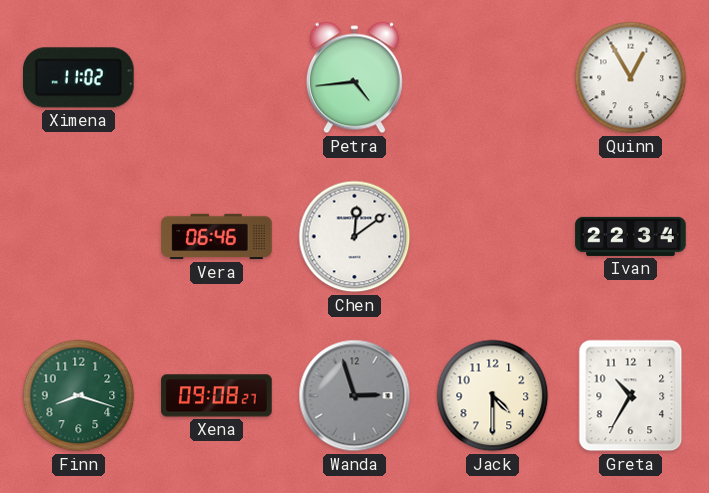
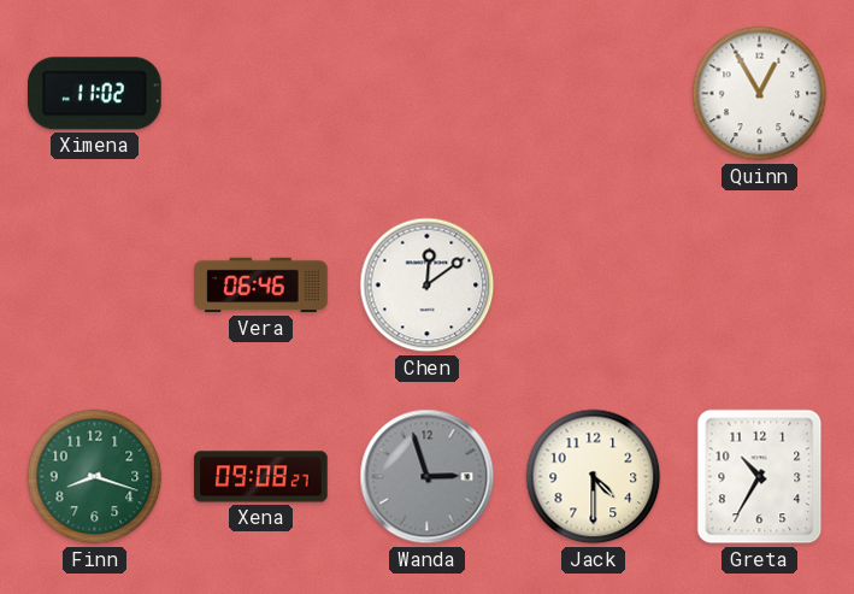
Petra: 4:44 -> none (354, 78)
Ivan: 22:34 -> none (631, 236)
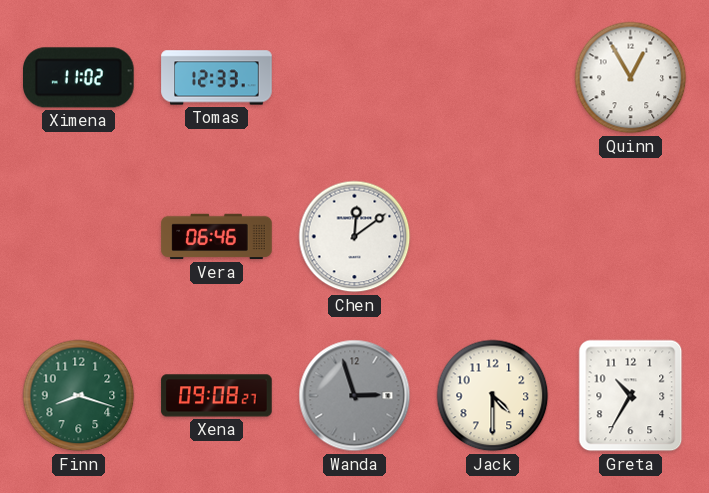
Tomas: none -> 12:33 (217, 78)
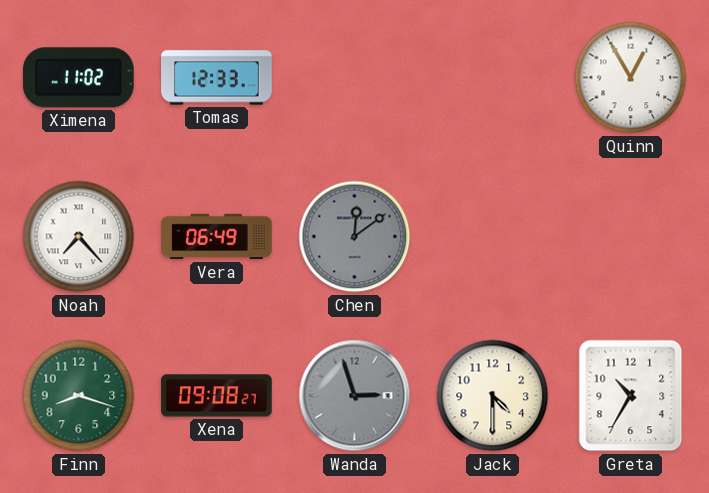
Noah: none -> 7:23 (79, 237)
Vera: 06:46 -> 06:49 (217, 237)
Chen dial: white -> grey (355, 237)
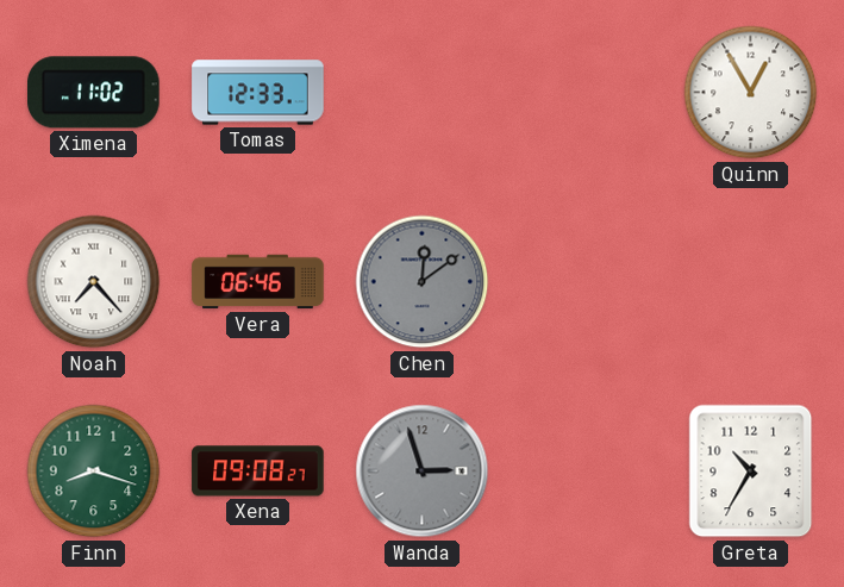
Vera: 06:49 -> 06:46 (258, 282)
Jack: 4:30 -> none (493, 396)
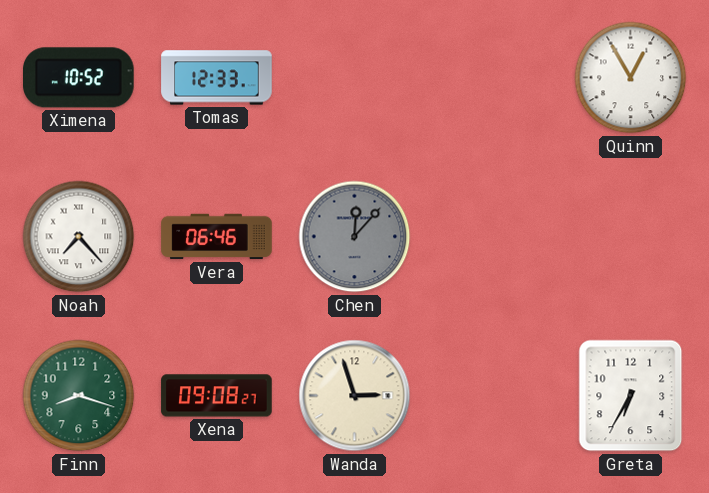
Ximena: 11:02 -> 10:52 (79, 78)
Chen: 12:09 -> 12:07 (355, 237)
Wanda dial: grey -> cream (355, 396)
Greta: 10:35 -> 6:35 (631, 396)
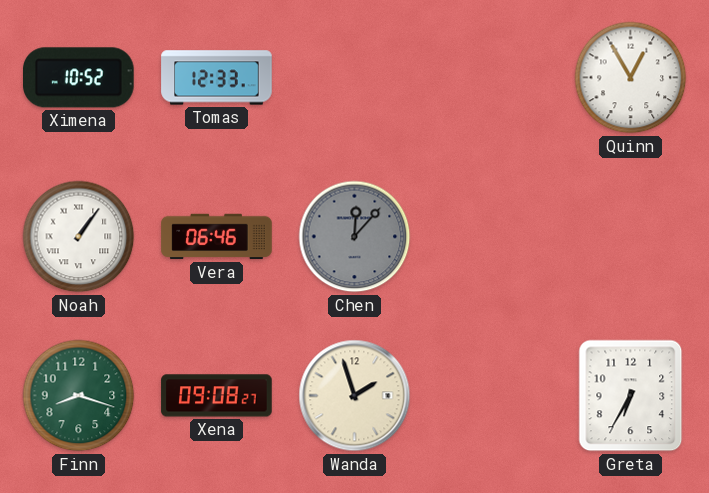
Noah: 7:23 -> 1:06 (79, 237)
Wanda: 2:57 -> 1:57 (355, 396)
